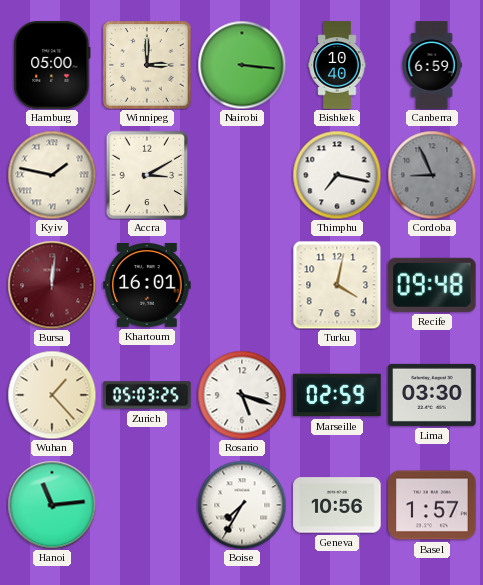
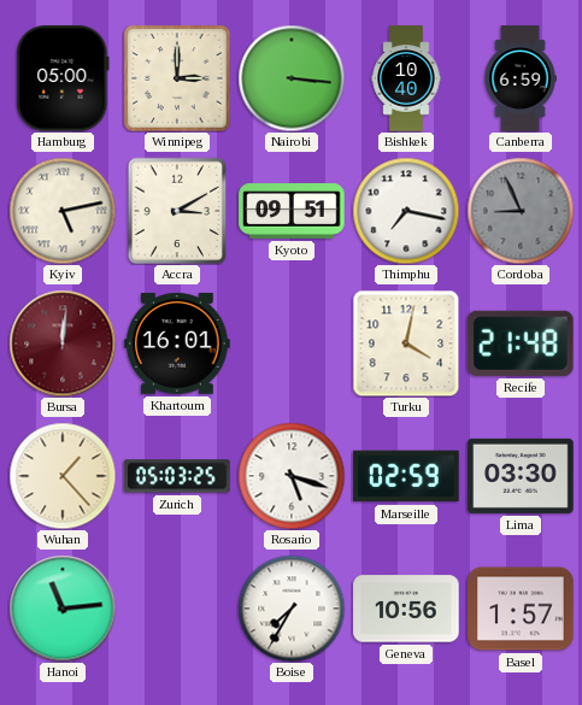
Kyiv: 1:47 -> 5:13 (63, 211)
Kyoto: none -> 09:51 (292, 211)
Recife: 09:48 -> 21:48 (522, 343)
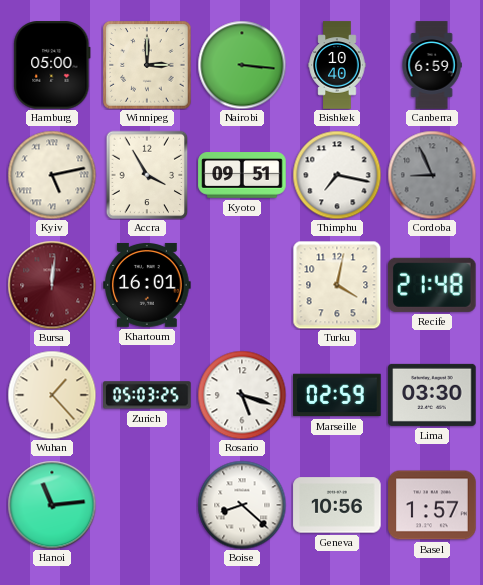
Accra: 3:10 -> 3:55 (147, 175)
Boise: 7:35 -> 8:22 (242, 505)
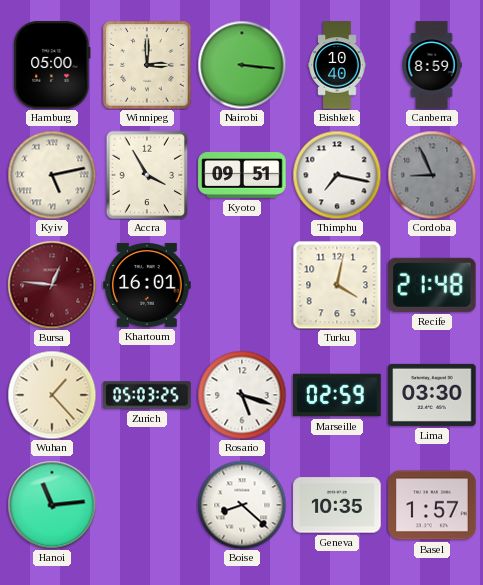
Canberra: 6:59 -> 8:59 (432, 65)
Bursa: 12:01 -> 12:46 (52, 285)
Geneva: 10:56 -> 10:35 (337, 505)
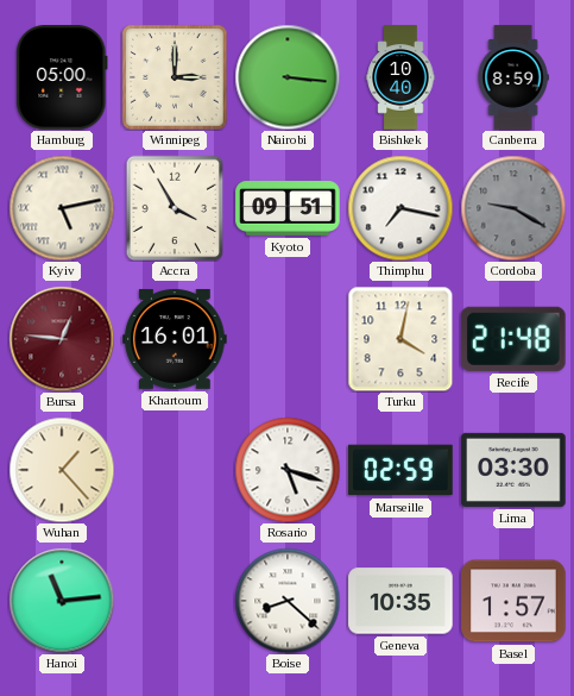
Cordoba: 8:56 -> 9:20 (513, 208)
Zurich: 05:03 -> none (147, 395)
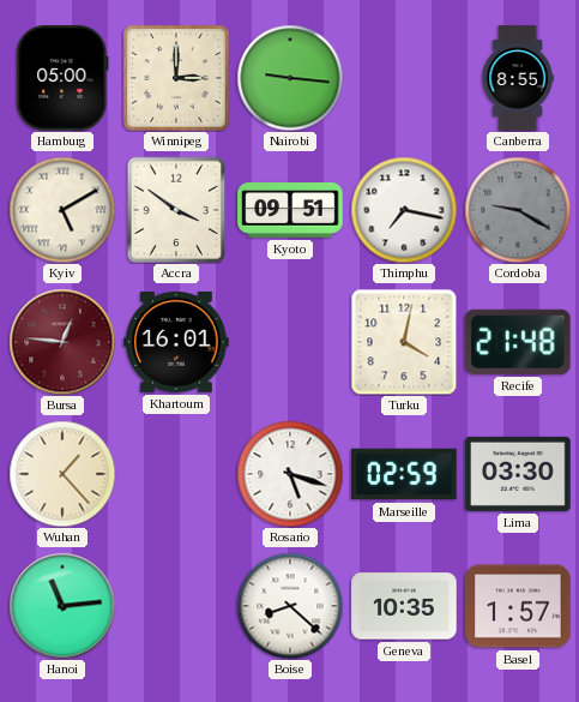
Nairobi: 3:16 -> 9:16 (290, 78)
Bishkek: 10:40 -> none (400, 77)
Canberra: 8:59 -> 8:55 (518, 78)
Kyiv: 5:13 -> 5:10 (62, 210)
Accra: 3:55 -> 3:51 (176, 210)
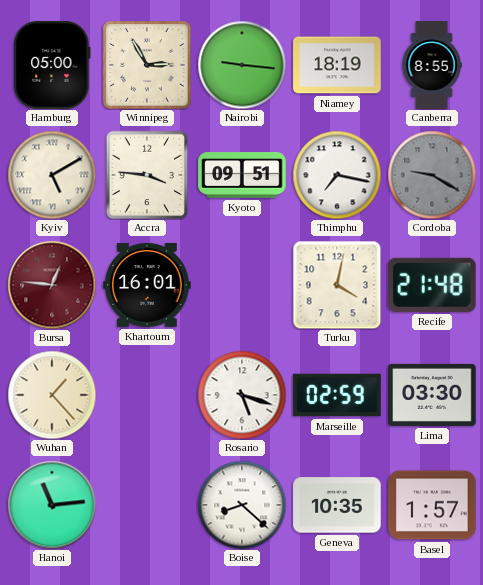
Winnipeg: 3:00 -> 2:55 (147, 65)
Niamey: none -> 18:19 (337, 65)
Accra: 3:51 -> 3:46 (147, 175)
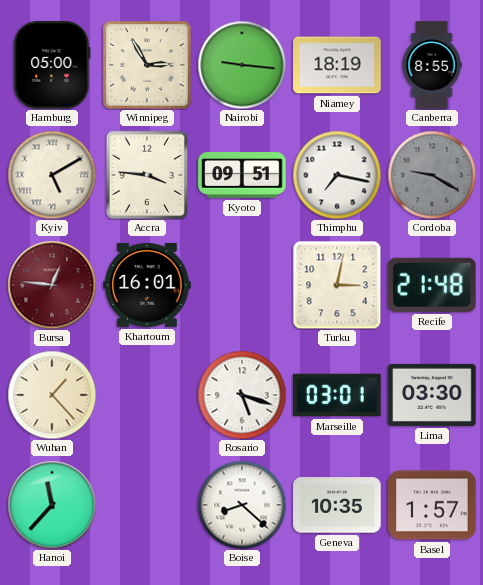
Turku: 4:02 -> 3:02 (337, 285)
Marseille: 02:59 -> 03:01 (337, 395)
Hanoi: 11:14 -> 11:37 (52, 505)
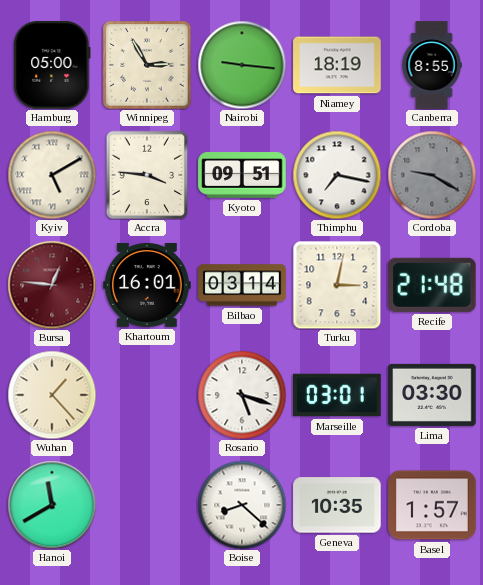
Bilbao: none -> 03:14 (242, 285)
Hanoi: 11:37 -> 11:40 (52, 505)
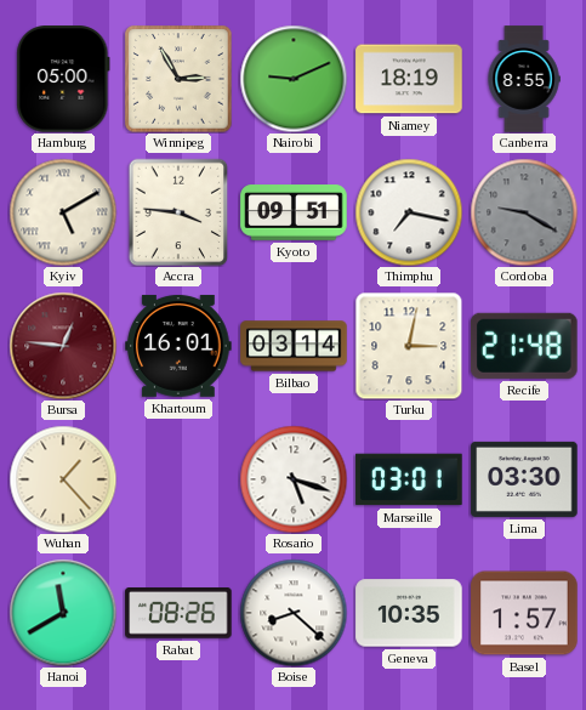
Nairobi: 9:16 -> 9:11 (294, 79)
Rabat: none -> 08:26 (178, 614)
